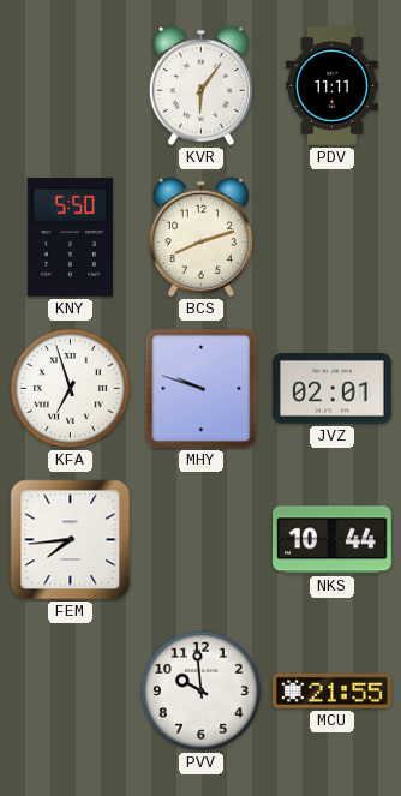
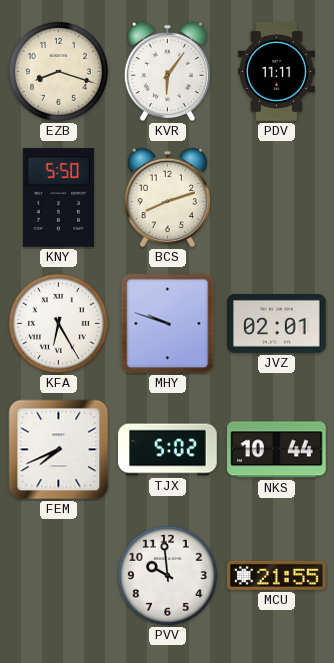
EZB: none -> 8:18 (58, 71)
KFA: 6:57 -> 6:25 (58, 323)
FEM: 7:44 -> 7:41 (59, 450)
TJX: none -> 5:02 (168, 450)
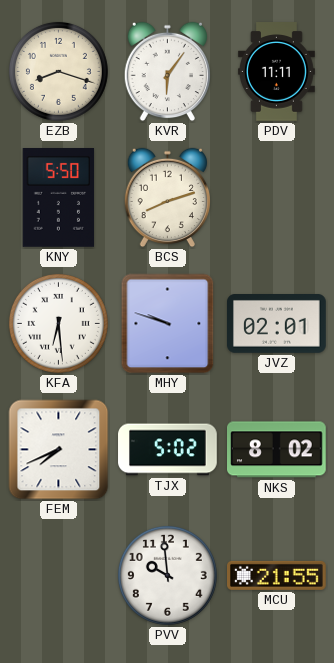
KFA: 6:25 -> 6:29 (58, 323)
NKS: 10:44 -> 8:02 (277, 450)
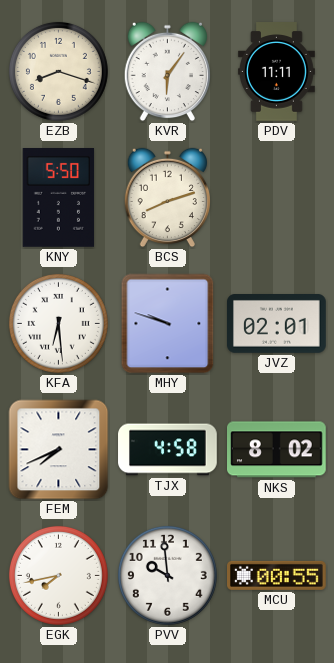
TJX: 5:02 -> 4:58 (168, 450)
EGK: none -> 7:43 (58, 575)
MCU: 21:55 -> 00:55 (277, 575)
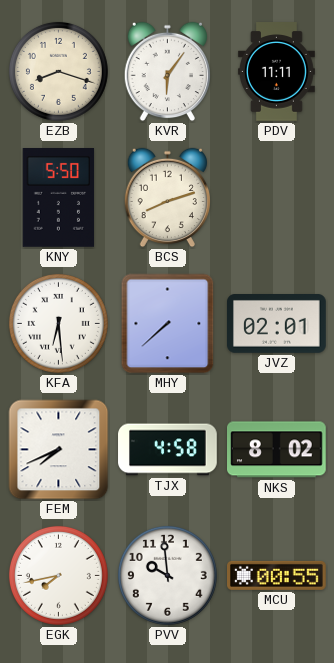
MHY: 9:48 -> 7:38 (168, 324)
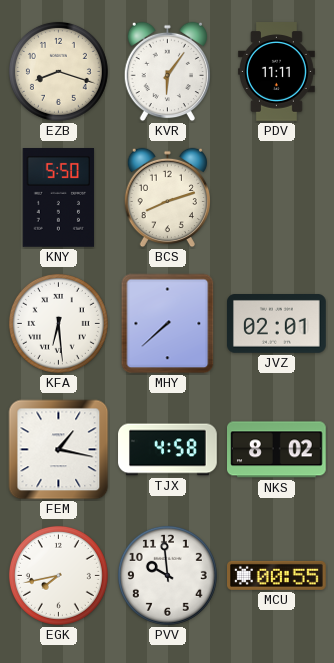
FEM: 7:41 -> 1:17 (59, 450)
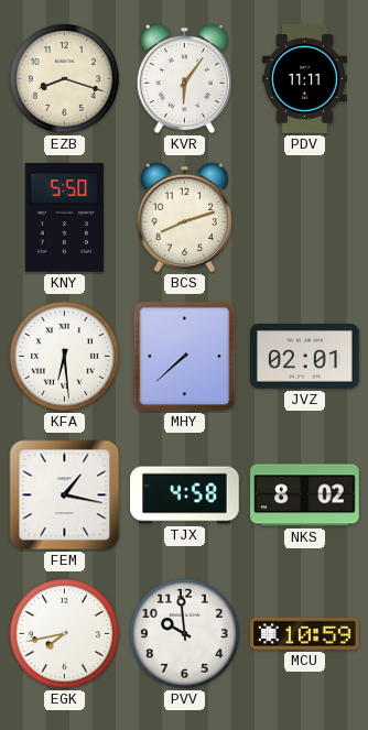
MCU: 00:55 -> 10:59 (305, 633)
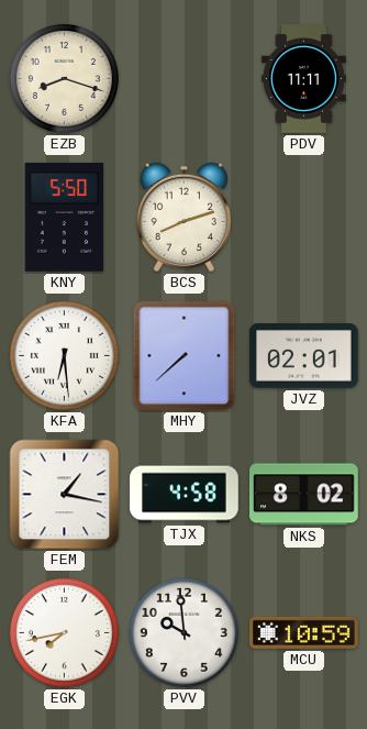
KVR: 6:06 -> none (184, 79)
